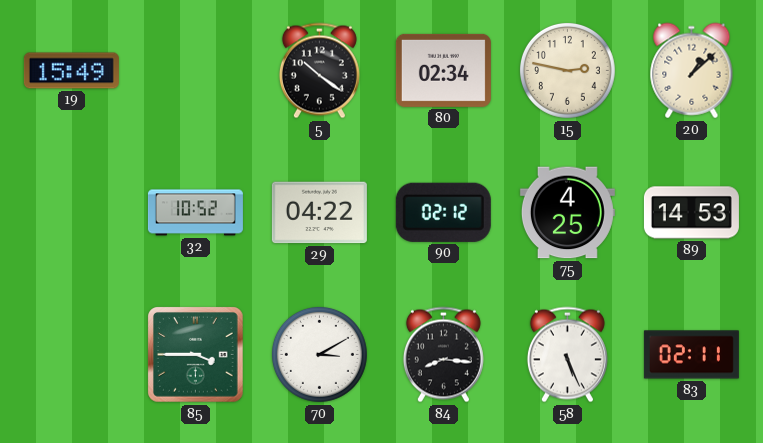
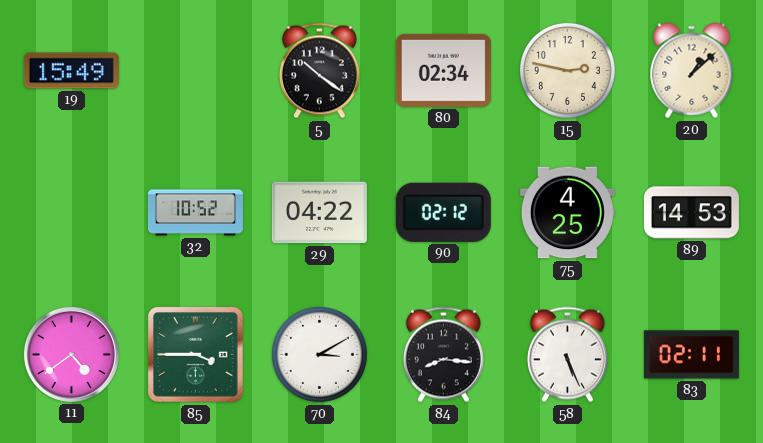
11: none -> 4:39 (71, 354)
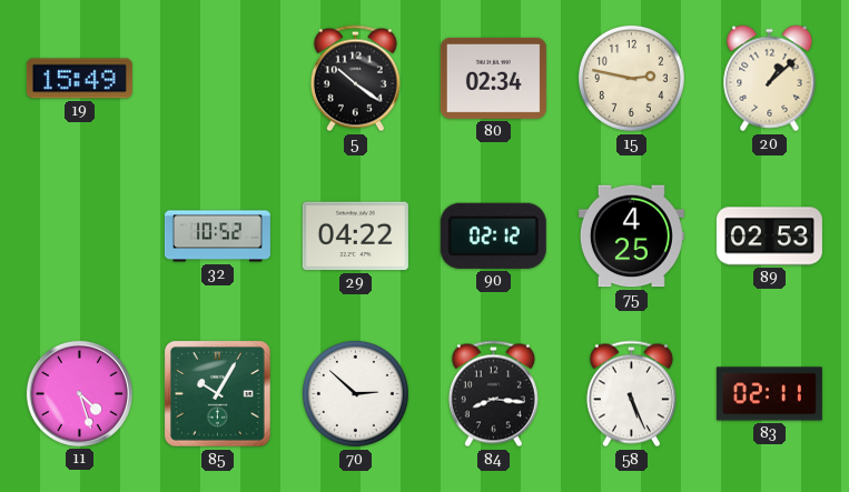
89: 14:53 -> 02:53 (769, 237)
11: 4:39 -> 4:27 (79, 393)
85: 3:45 -> 10:05 (218, 394)
70: 3:10 -> 2:52 (355, 393)
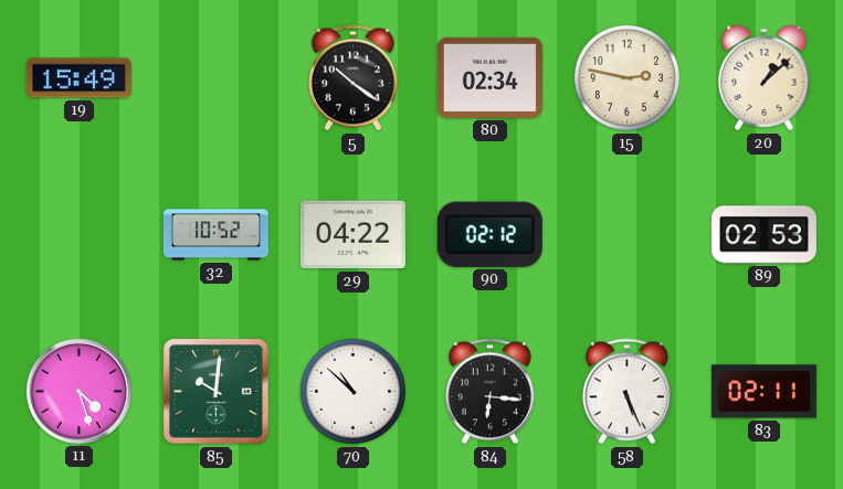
75: 4:25 -> none (631, 237)
85: 10:05 -> 10:01 (217, 392)
70: 2:52 -> 10:52 (352, 391)
84: 8:16 -> 6:16 (489, 392)
